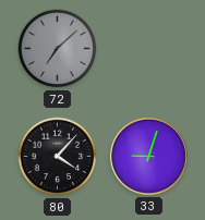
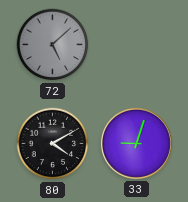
72: 7:08 -> 5:08 (53, 45)
80: 4:07 -> 4:10 (53, 144)
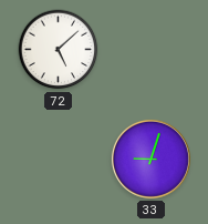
72 dial: grey -> white (59, 50)
80: 4:10 -> none (53, 144)
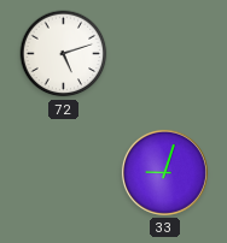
72: 5:08 -> 5:12 (64, 54)
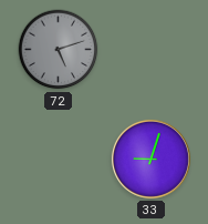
72 dial: white -> grey (59, 50)
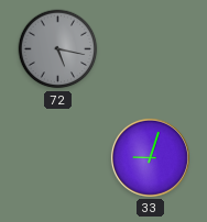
72: 5:12 -> 5:17 (58, 49)
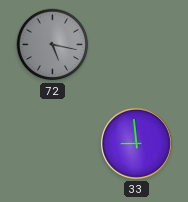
33: 9:03 -> 8:59 (136, 143)
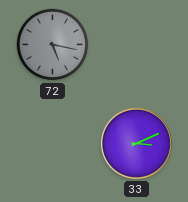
33: 8:59 -> 3:11 (136, 143)
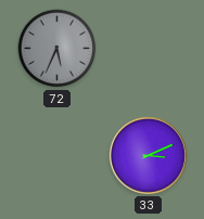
72: 5:17 -> 5:34 (58, 49)
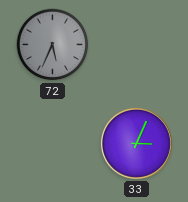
33: 3:11 -> 3:04 (136, 143)
